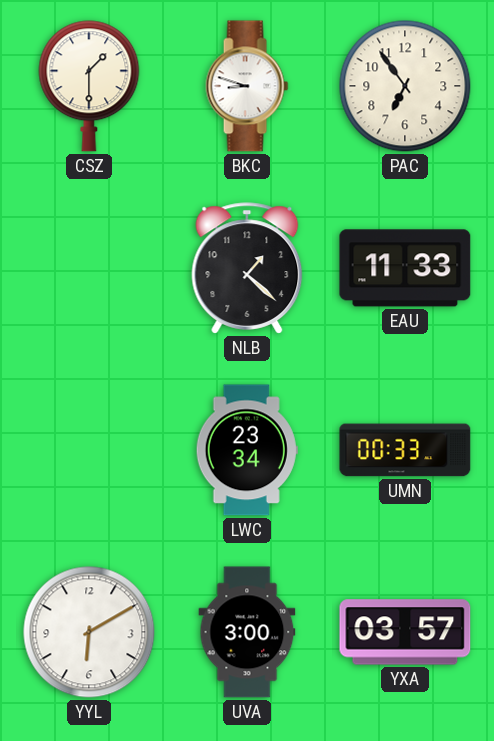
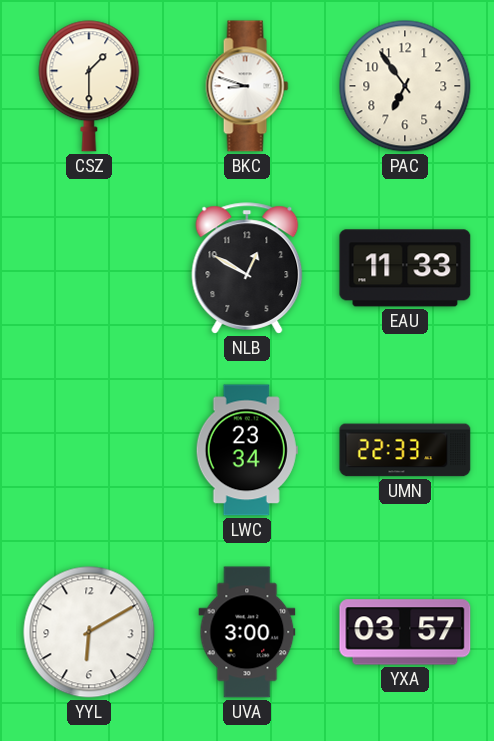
NLB: 1:22 -> 12:50 (247, 268)
UMN: 00:33 -> 22:33 (405, 450)
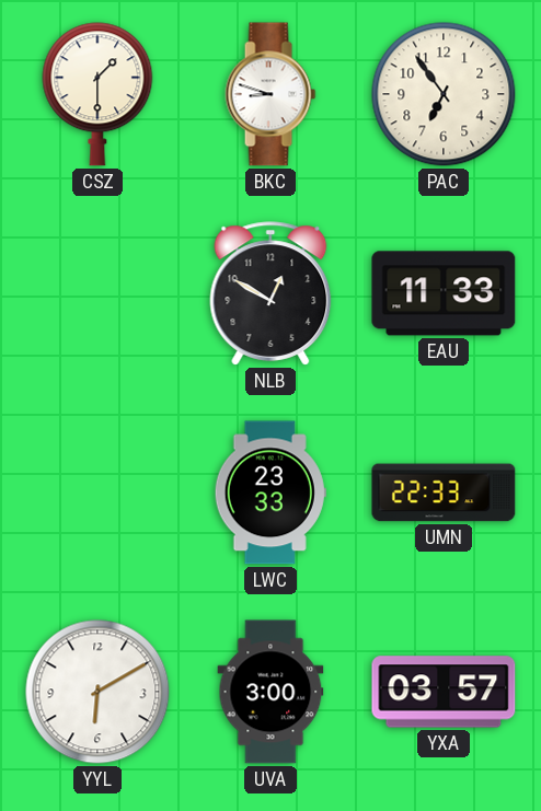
LWC: 23:34 -> 23:33 (270, 493)
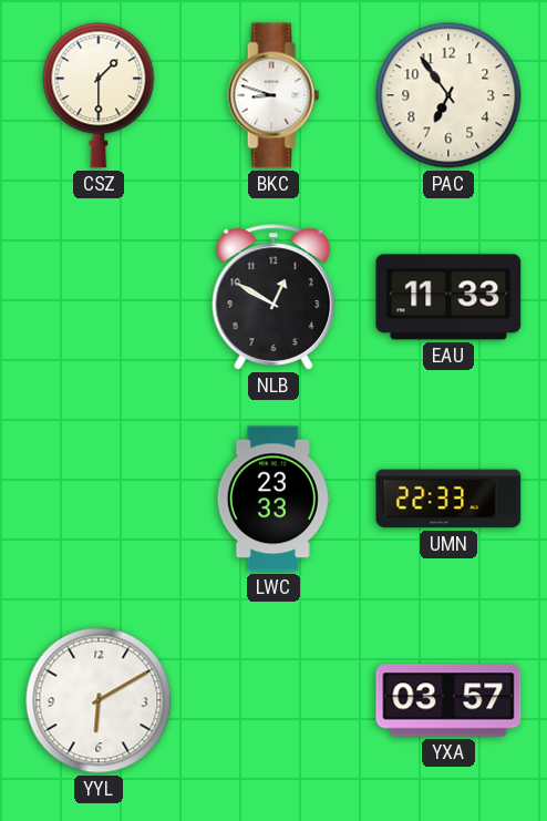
UVA: 3:00 -> none (270, 692)
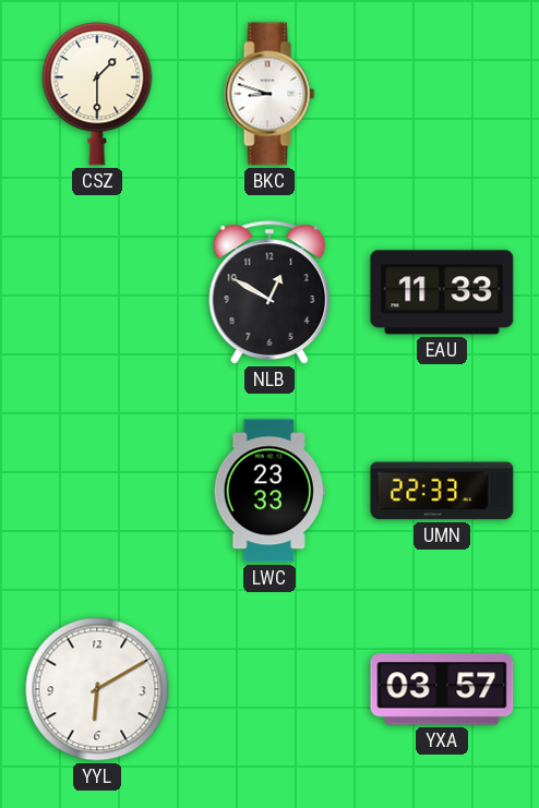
PAC: 6:54 -> none (448, 95)
